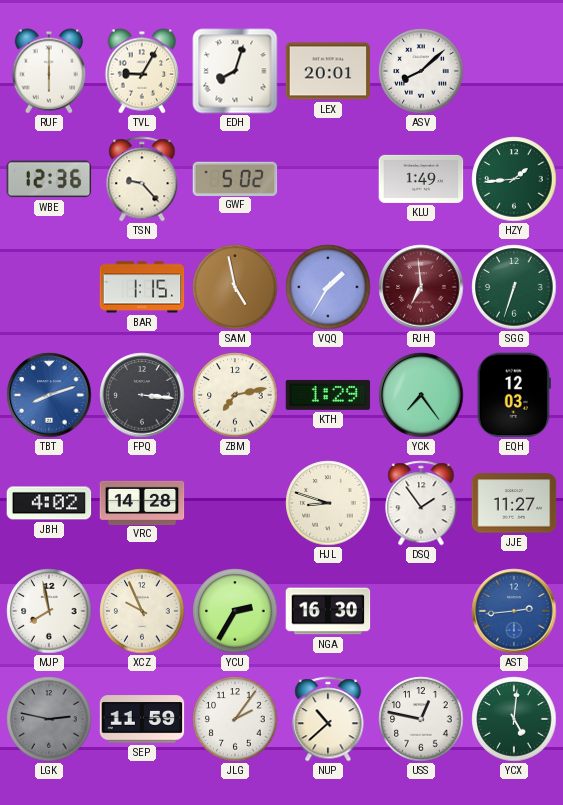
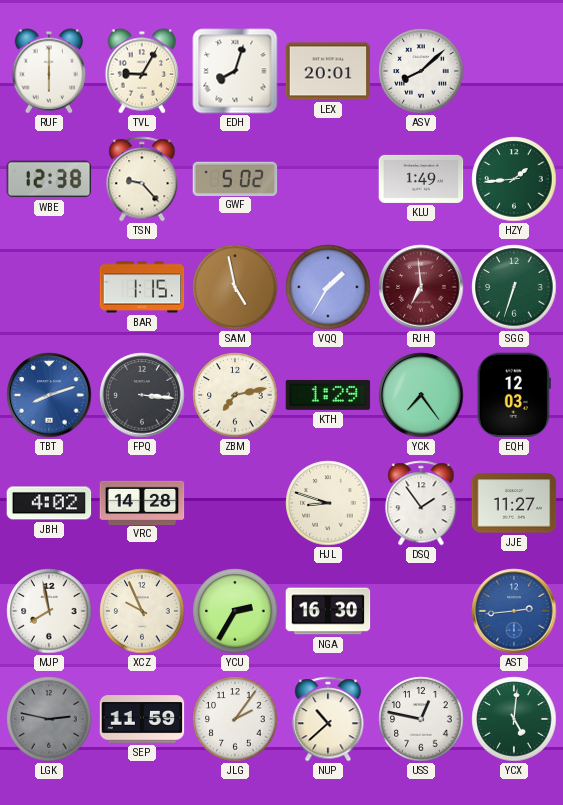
WBE: 12:36 -> 12:38 (49, 179)
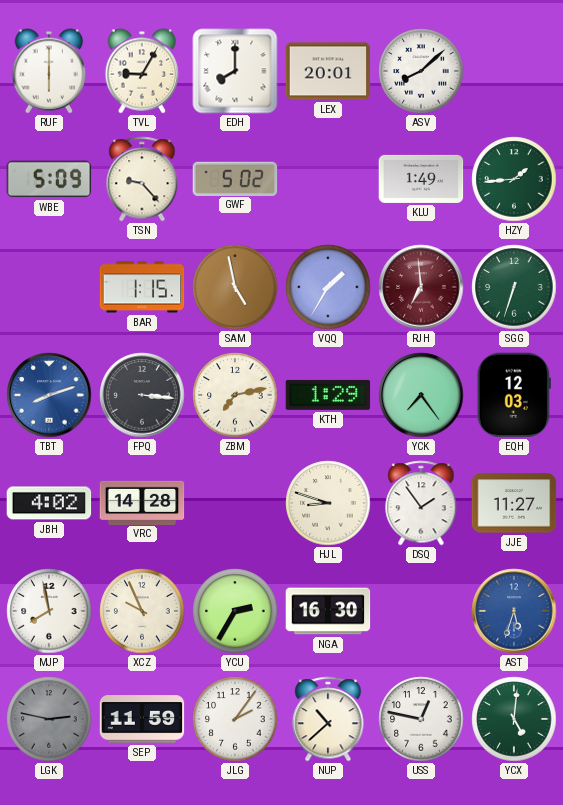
EDH: 8:03 -> 8:00 (235, 71)
WBE: 12:38 -> 5:09 (49, 179)
AST: 2:44 -> 5:33 (514, 611)
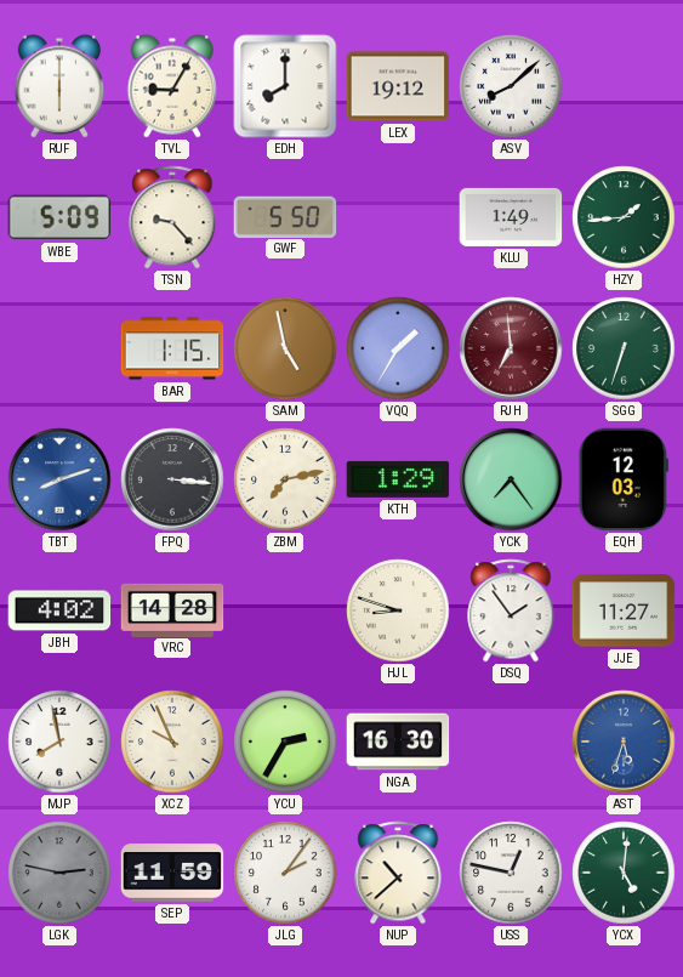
LEX: 20:01 -> 19:12 (398, 86)
GWF: 5:02 -> 5:50 (285, 216)
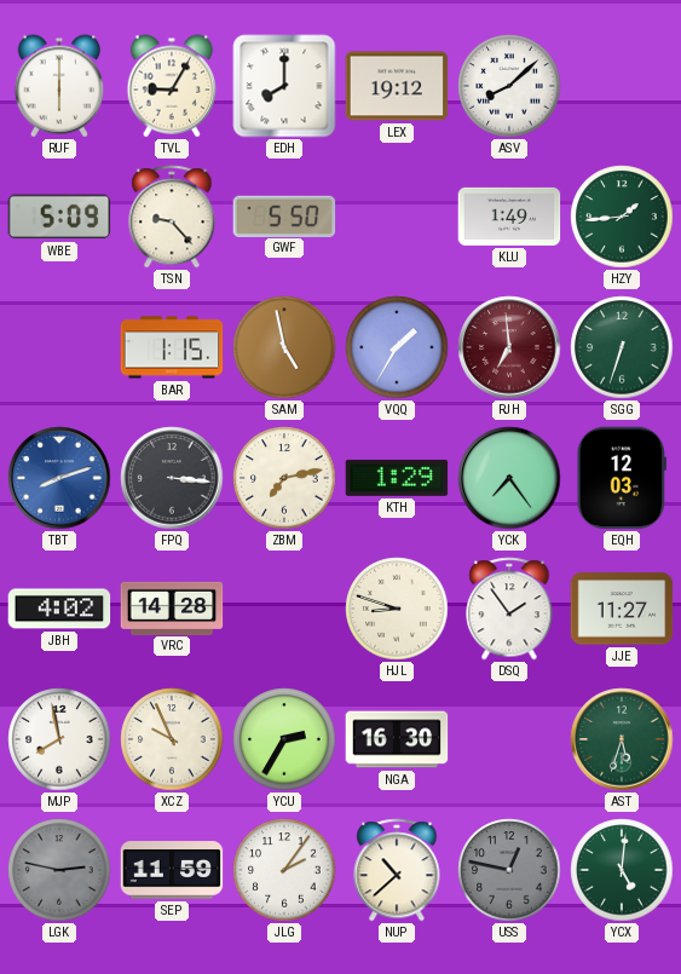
AST dial: blue -> green (622, 739)
USS dial: white -> grey (509, 870)
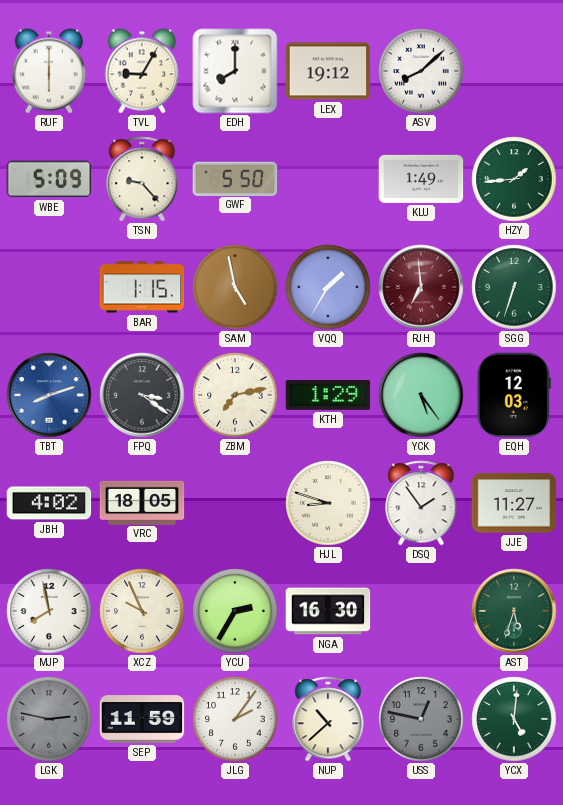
FPQ: 3:16 -> 3:21 (142, 395)
YCK: 7:24 -> 5:24 (421, 395)
VRC: 14:28 -> 18:05 (142, 502)
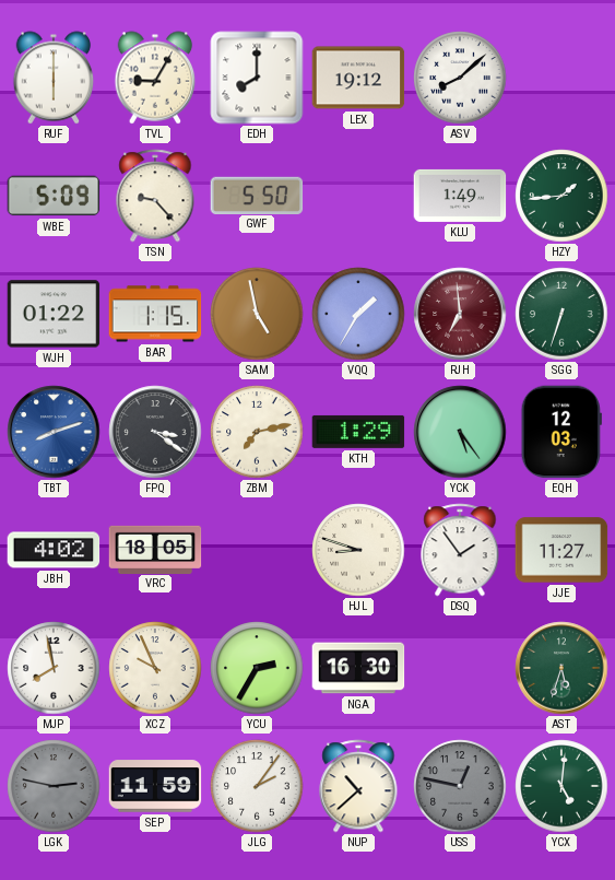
WJH: none -> 01:22 (54, 314)
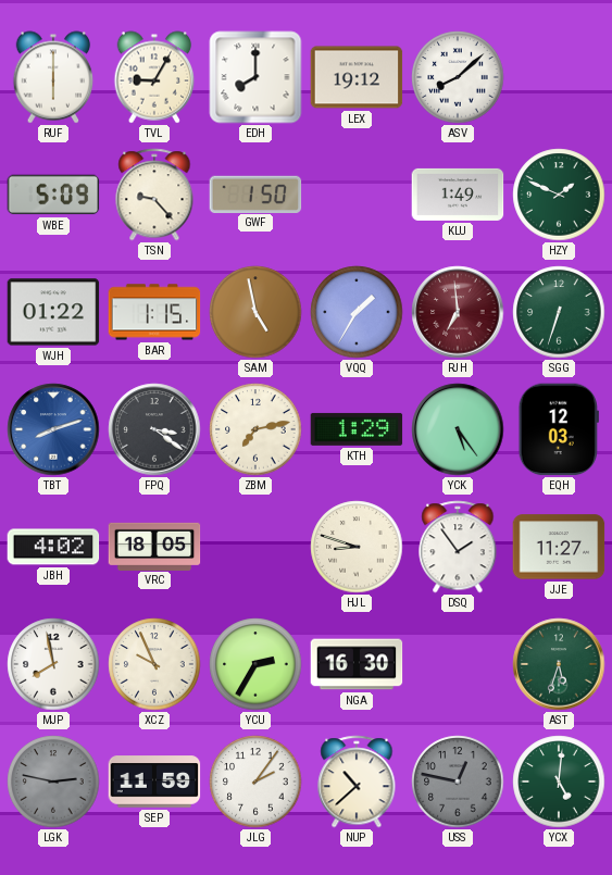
GWF: 5:50 -> 1:50 (255, 193)
HZY: 1:44 -> 1:49 (559, 195)
